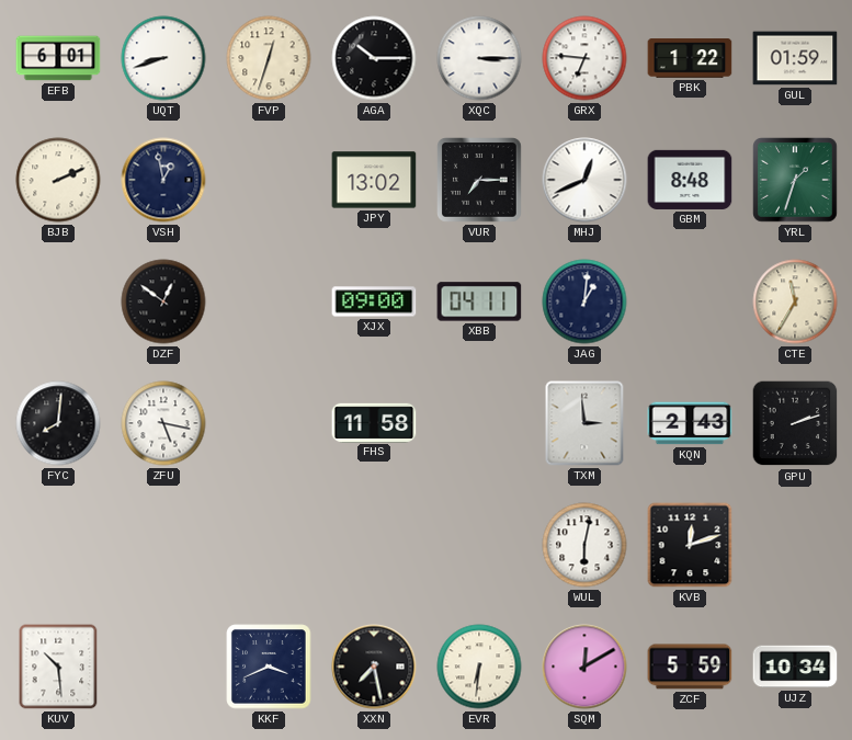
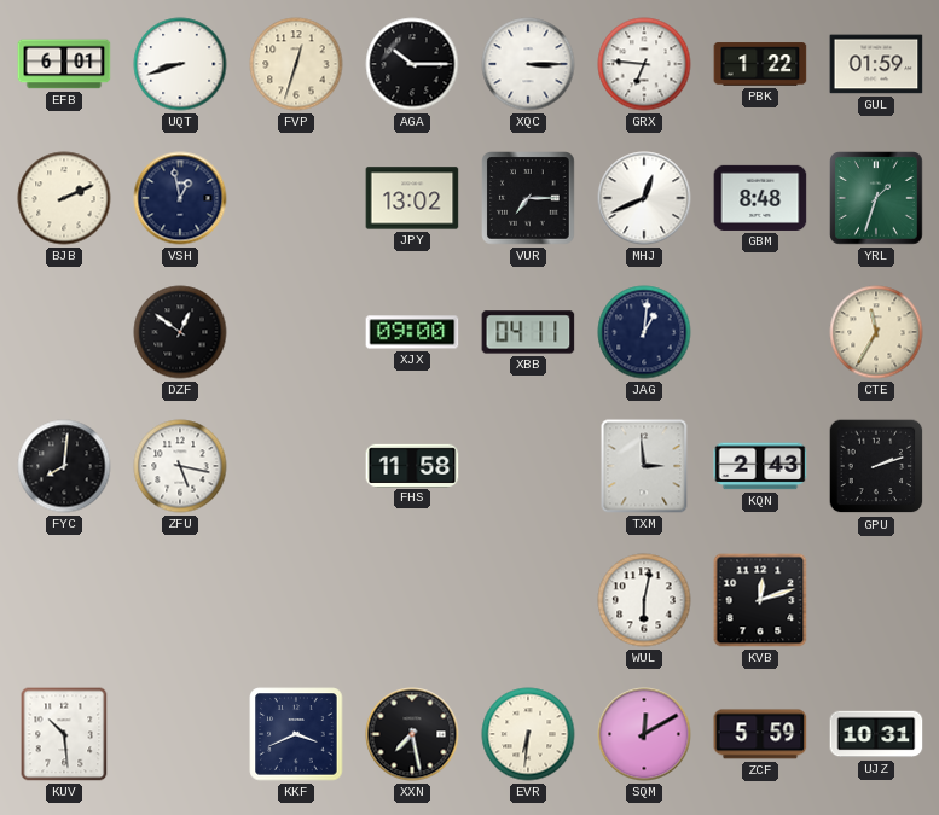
UJZ: 10:34 -> 10:31 (876, 734)
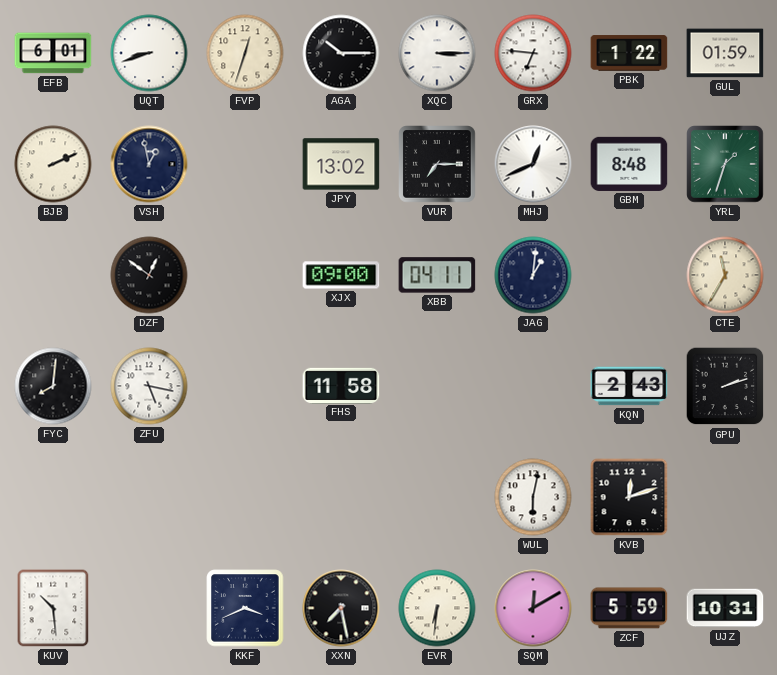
TXM: 2:59 -> none (644, 466)
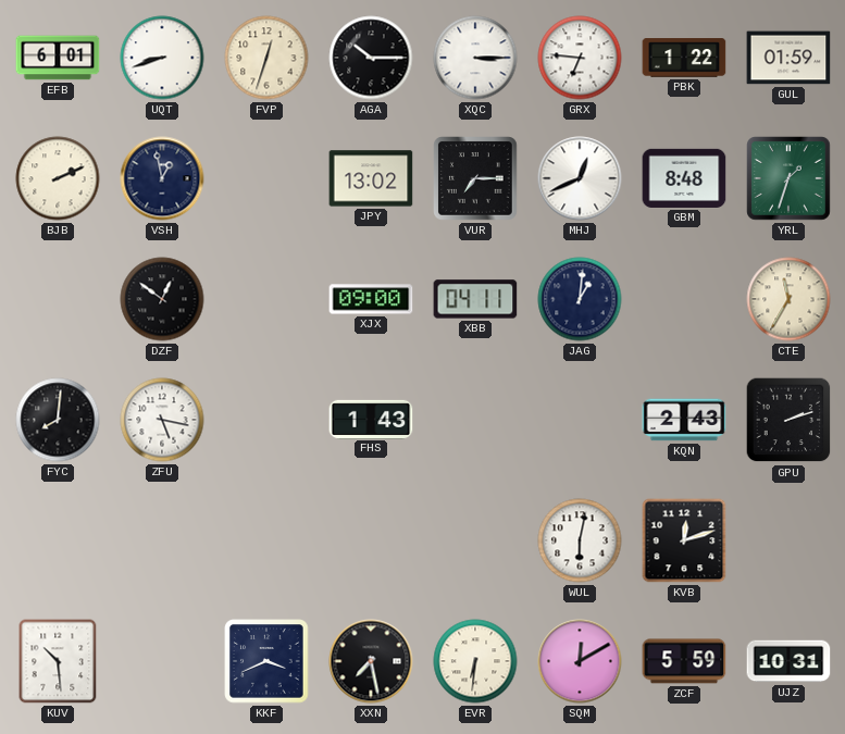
FHS: 11:58 -> 1:43 (371, 419)
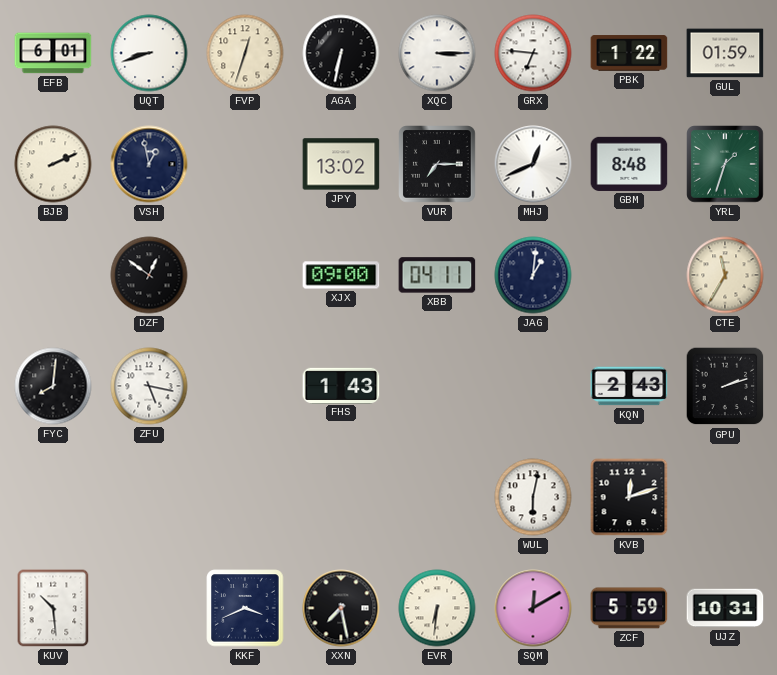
AGA: 10:15 -> 6:32 (341, 53)
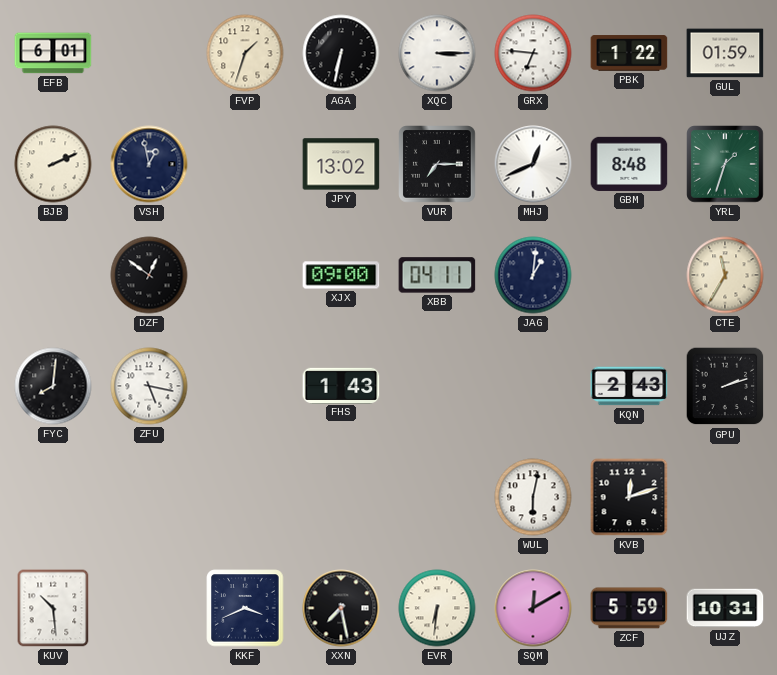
UQT: 8:42 -> none (149, 53)
FVP: 12:33 -> 1:33 (245, 53)
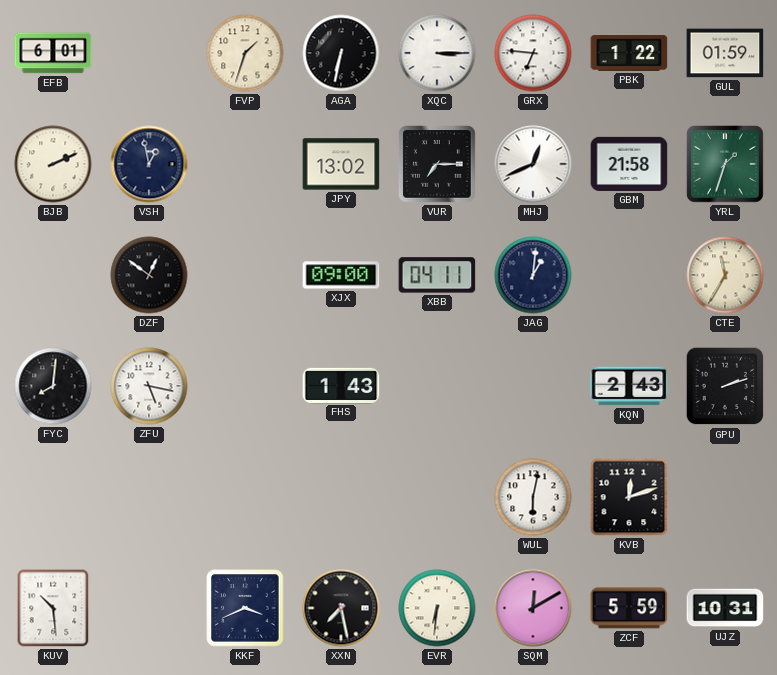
GBM: 8:48 -> 21:58 (629, 164)
